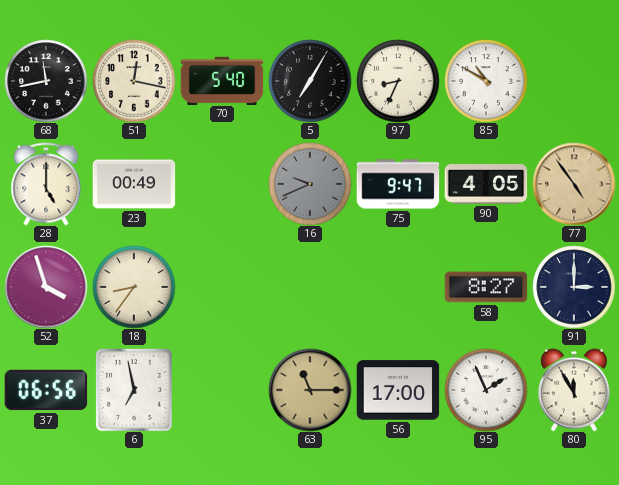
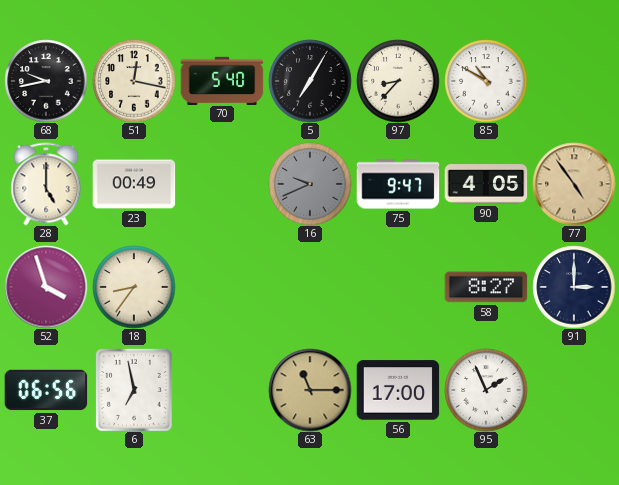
68: 11:43 -> 9:43 (46, 81)
97: 8:34 -> 8:37 (398, 81)
80: 11:55 -> none (574, 390)
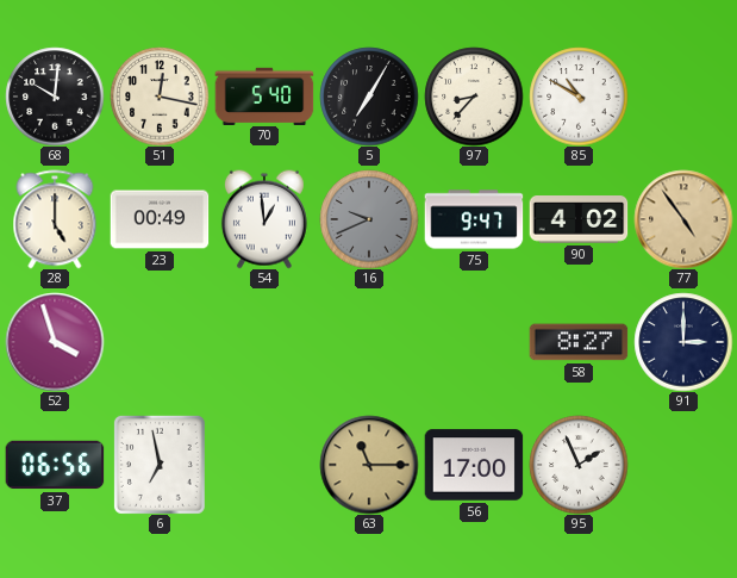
68: 9:43 -> 10:01 (55, 97)
54: none -> 12:59 (264, 219)
90: 4:05 -> 4:02 (579, 220)
18: 8:36 -> none (134, 287)
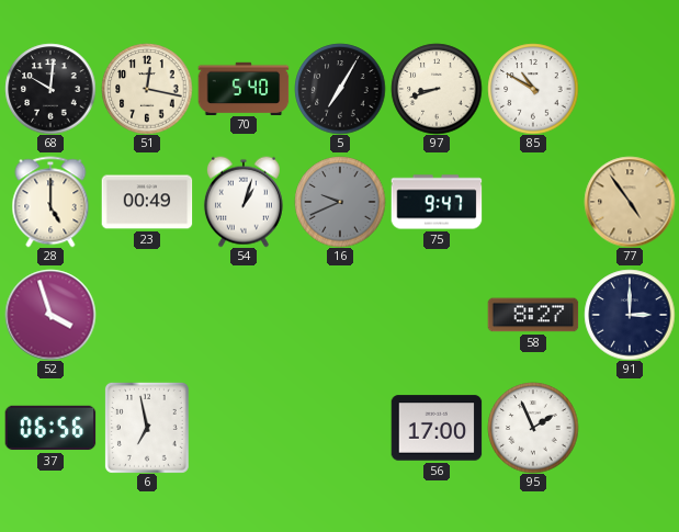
97: 8:37 -> 8:42 (437, 89)
54: 12:59 -> 1:03 (244, 202)
90: 4:02 -> none (579, 220)
63: 11:15 -> none (369, 465)
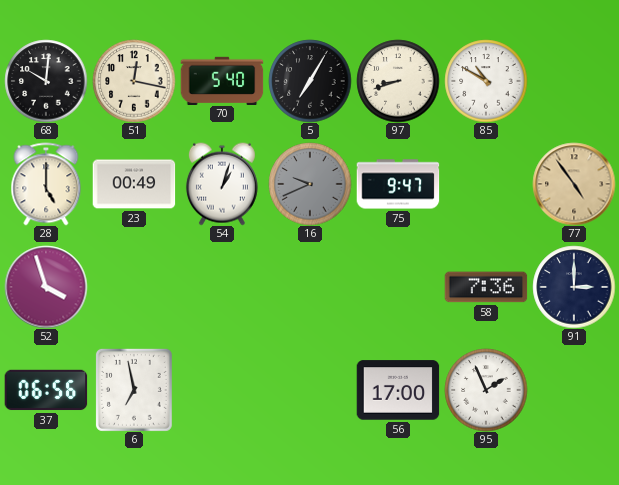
58: 8:27 -> 7:36 (486, 287)
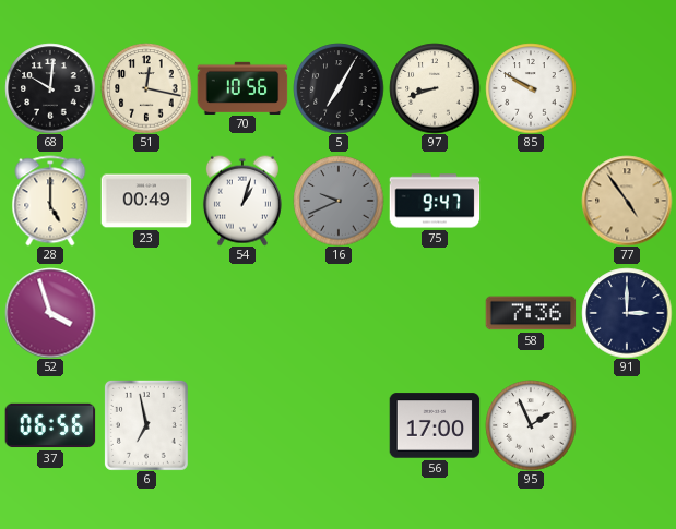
70: 5:40 -> 10:56 (242, 87)
85: 10:50 -> 9:50 (531, 88)
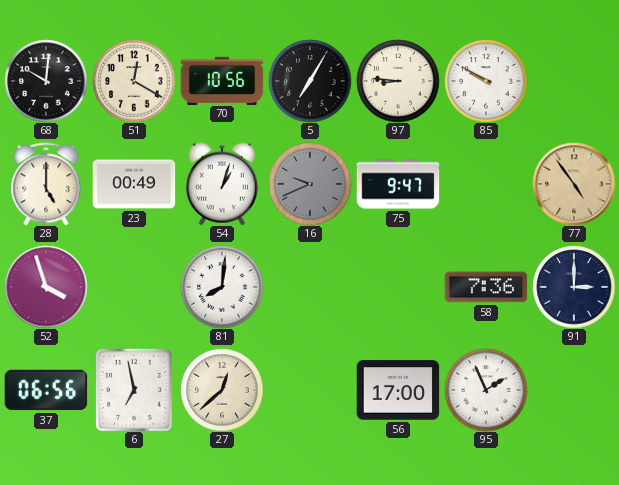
51: 12:17 -> 12:20 (134, 81)
97: 8:42 -> 8:46 (398, 81)
81: none -> 8:01 (222, 287)
27: none -> 12:38 (222, 390)
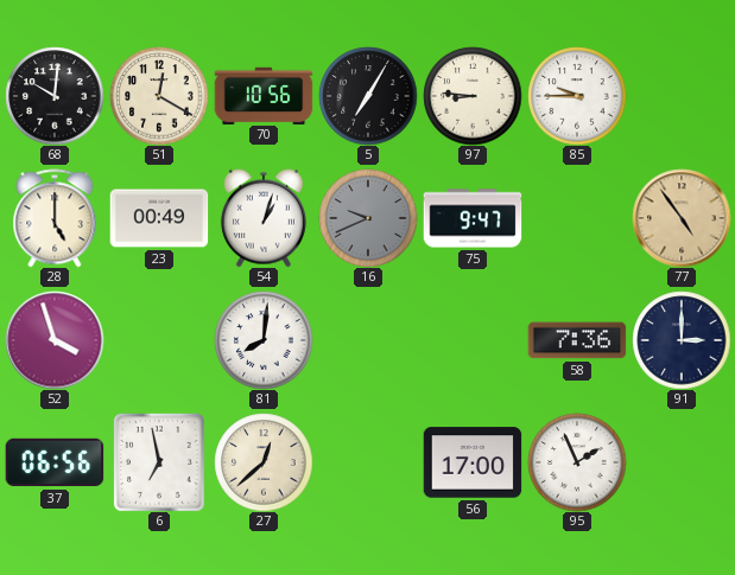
85: 9:50 -> 9:45 (577, 96)
